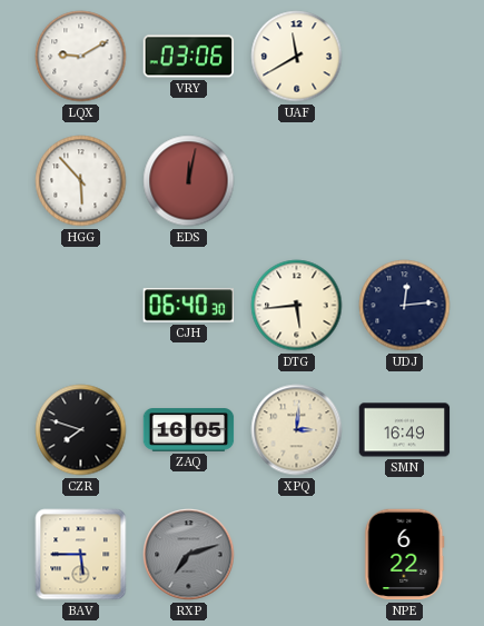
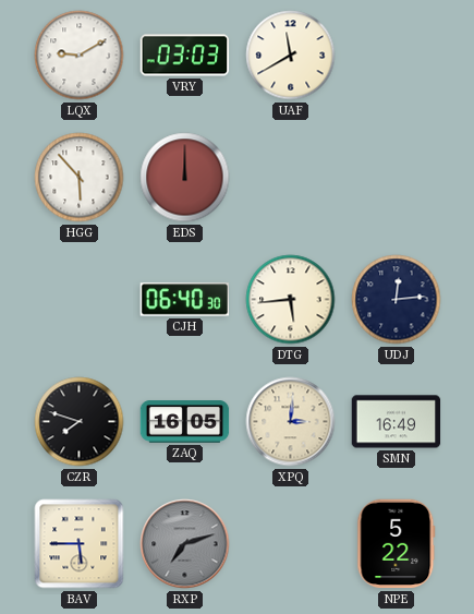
VRY: 03:06 -> 03:03 (185, 56)
EDS: 12:02 -> 12:00 (185, 178)
NPE: 6:22 -> 5:22 (397, 544)
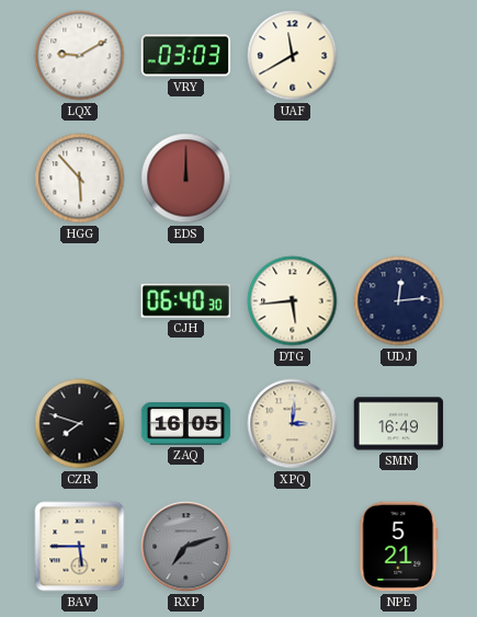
NPE: 5:22 -> 5:21 (399, 547)
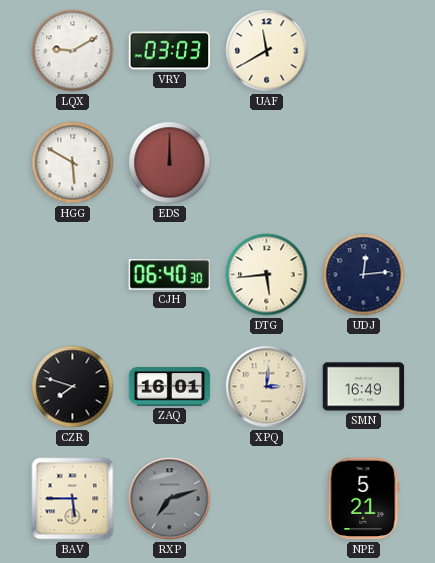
HGG: 5:53 -> 5:50 (73, 163)
ZAQ: 16:05 -> 16:01 (170, 387)
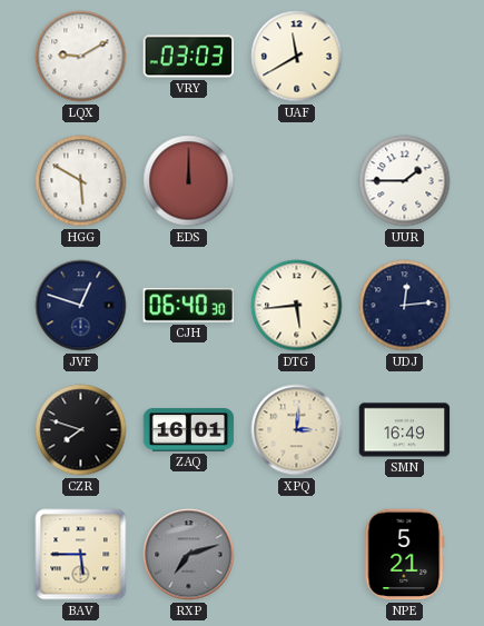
UUR: none -> 1:45 (405, 181)
JVF: none -> 12:48 (81, 306)
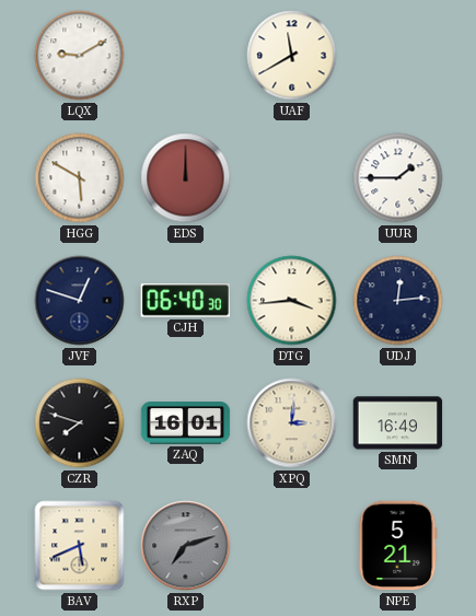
VRY: 03:03 -> none (189, 57)
DTG: 5:44 -> 3:44 (292, 301)
BAV: 5:45 -> 5:41 (80, 546)
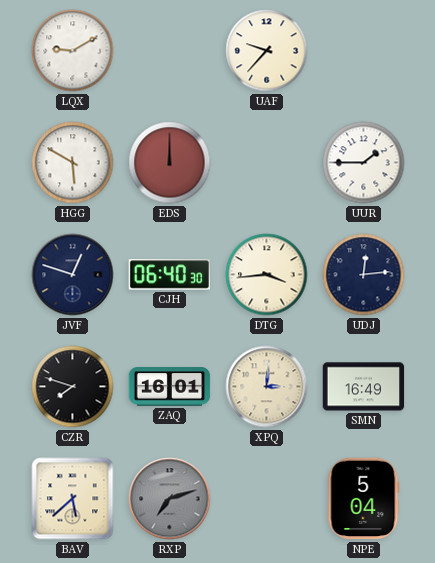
UAF: 11:40 -> 9:37 (267, 51)
BAV: 5:41 -> 5:38 (73, 499)
NPE: 5:21 -> 5:04 (364, 499)
